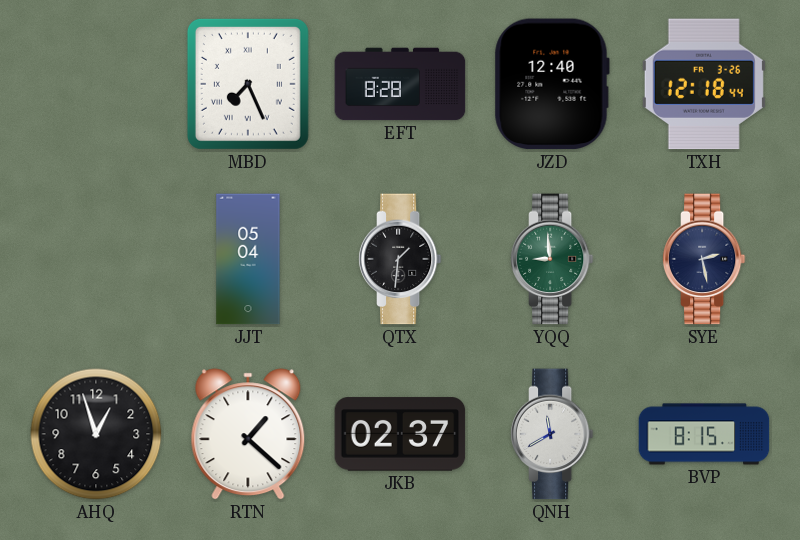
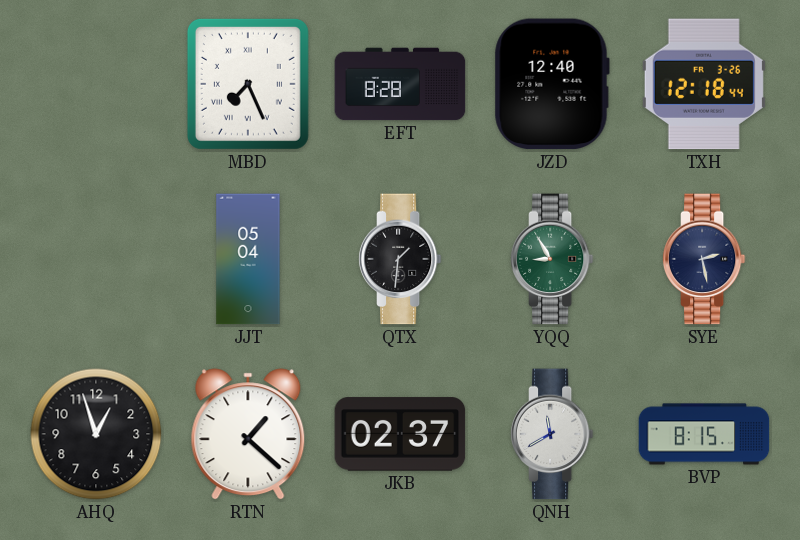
YQQ: 8:59 -> 8:55 (552, 259)
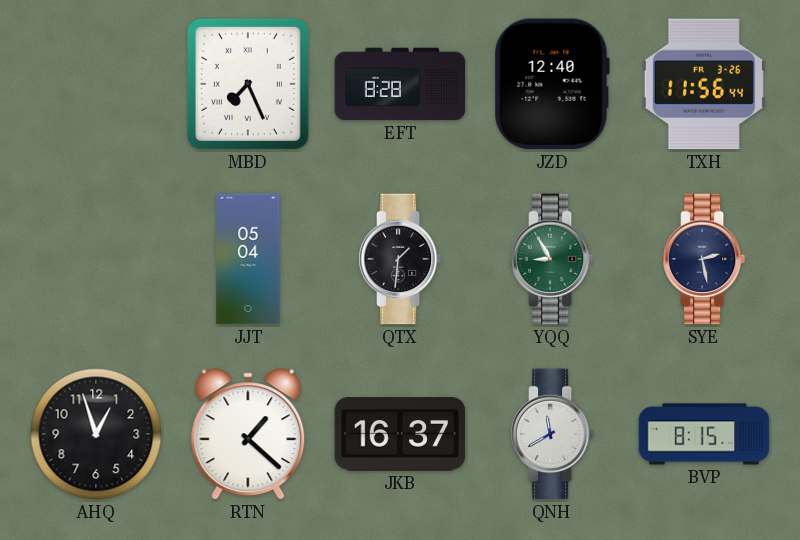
TXH: 12:18 -> 11:56 (704, 84)
JKB: 02:37 -> 16:37 (400, 434)
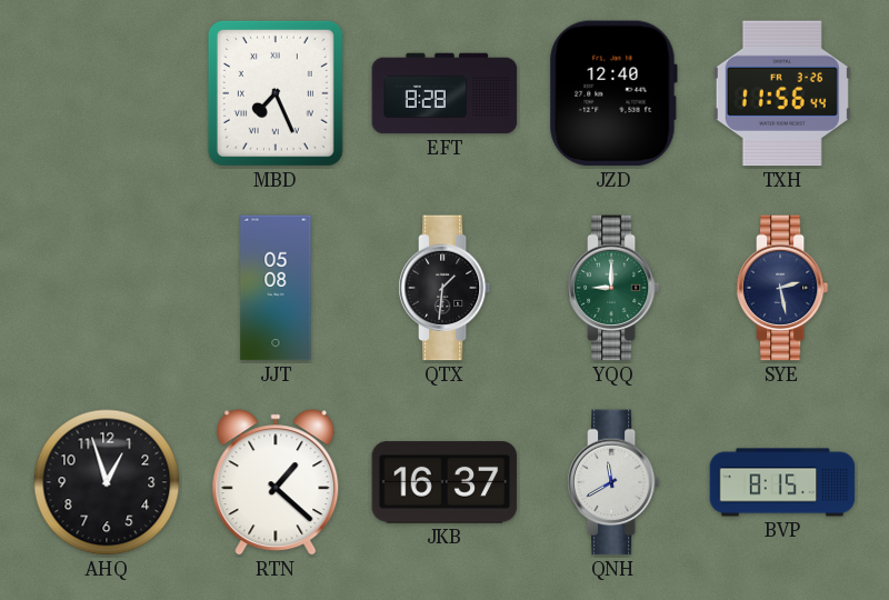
JJT: 05:04 -> 05:08 (276, 288)
YQQ: 8:55 -> 9:00 (613, 288)
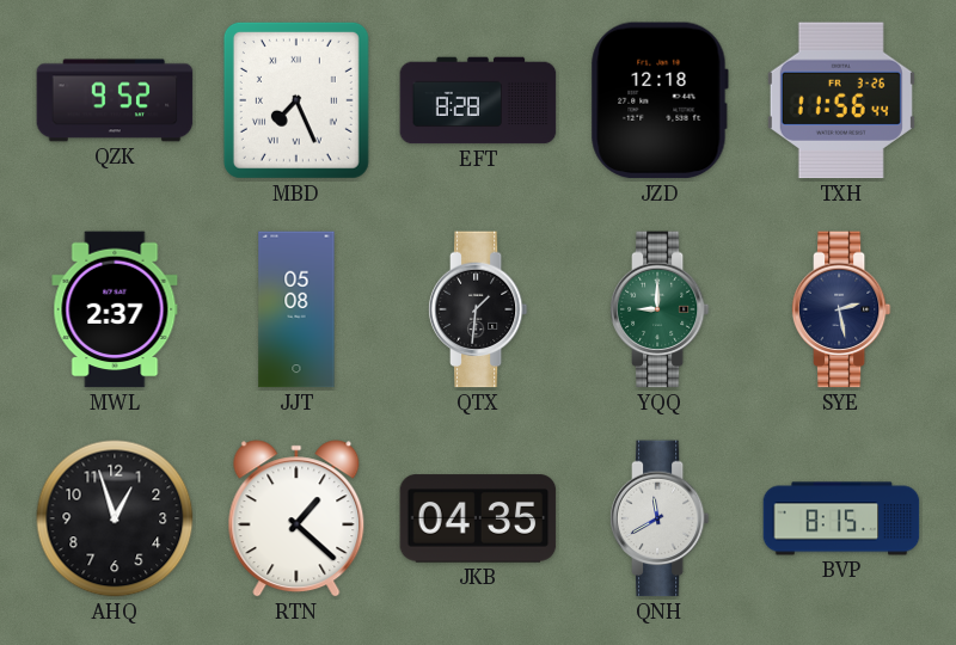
QZK: none -> 9:52 (115, 100)
JZD: 12:40 -> 12:18 (660, 100)
MWL: none -> 2:37 (115, 309)
JKB: 16:37 -> 04:35 (478, 518)
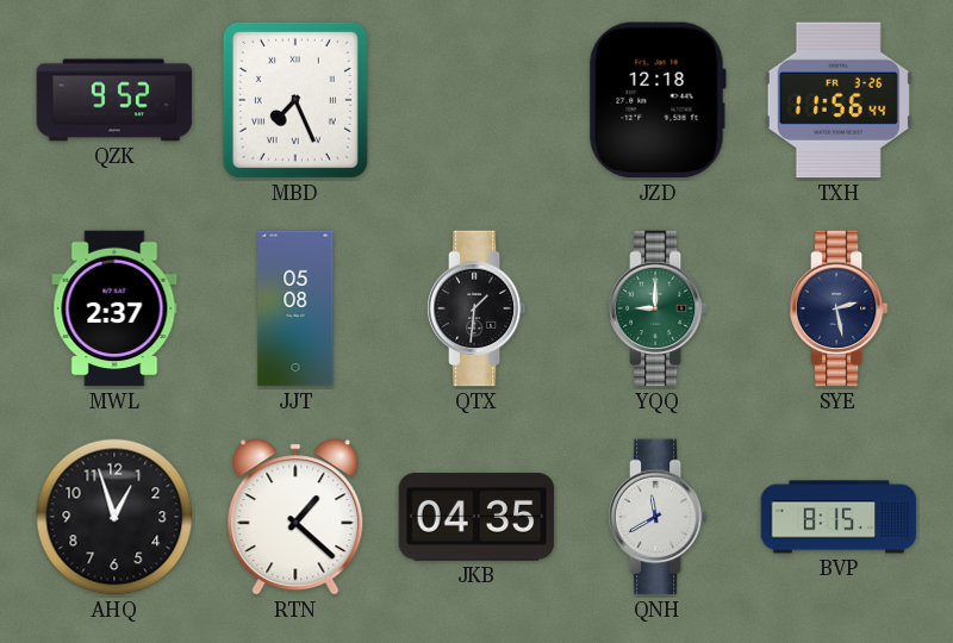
EFT: 8:28 -> none (478, 100)
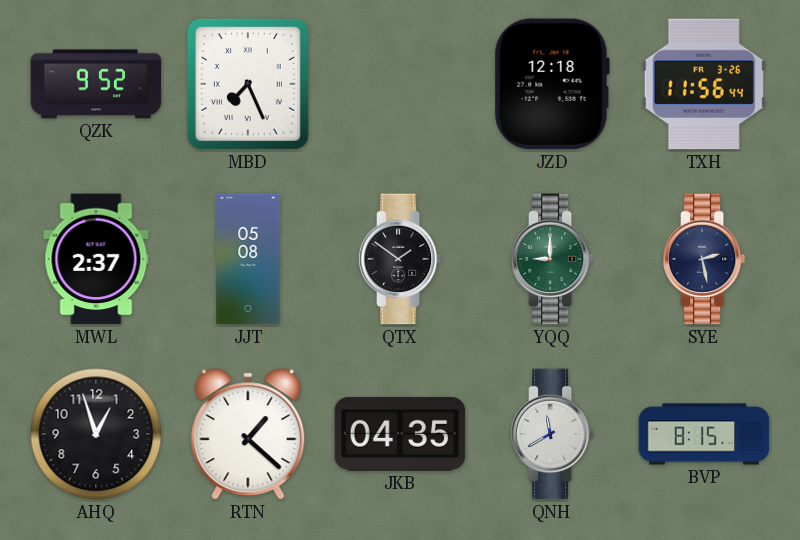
QTX: 1:31 -> 1:51 (400, 259)
